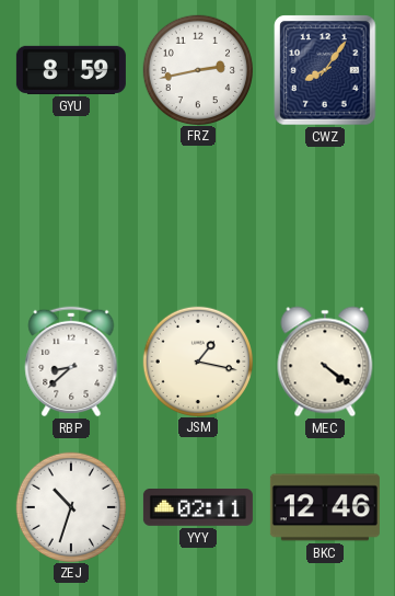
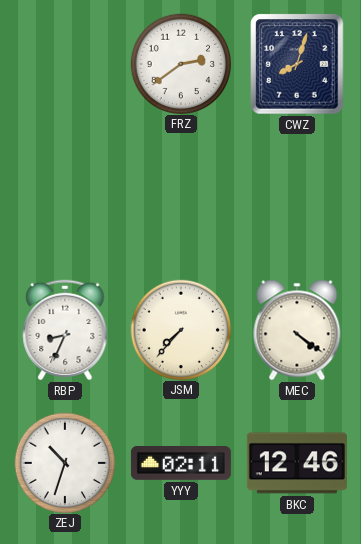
GYU: 8:59 -> none (71, 70)
FRZ: 2:43 -> 2:39 (180, 63)
CWZ: 8:06 -> 8:03 (297, 64)
RBP: 8:38 -> 8:34 (65, 330)
JSM: 1:17 -> 7:37 (180, 329)
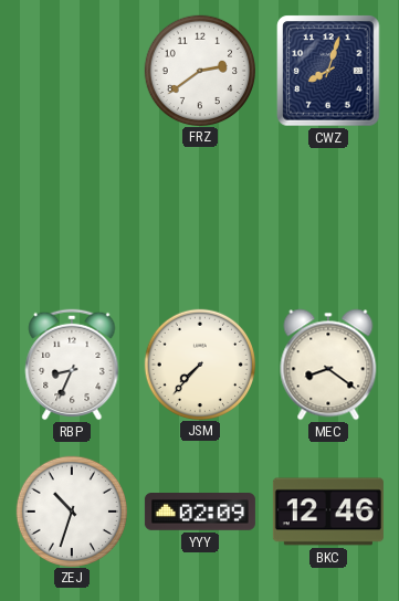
MEC: 4:21 -> 8:21 (328, 365)
YYY: 02:11 -> 02:09 (200, 513)
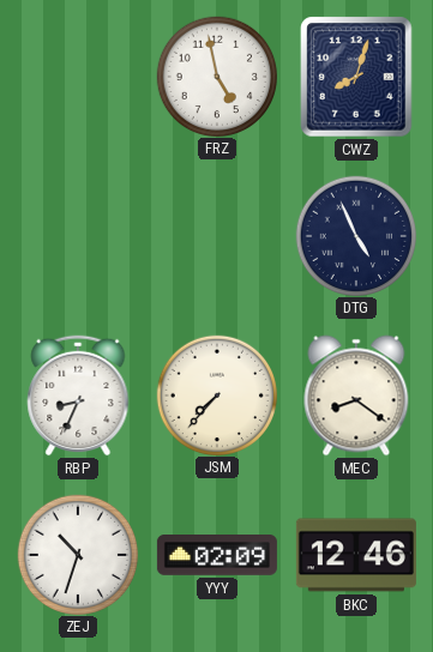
FRZ: 2:39 -> 4:58 (216, 76)
DTG: none -> 4:56 (355, 235)
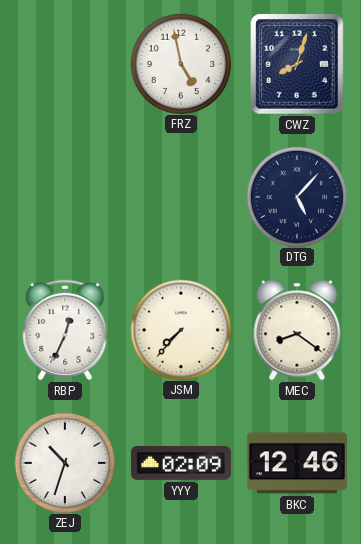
DTG: 4:56 -> 5:07 (296, 196)
RBP: 8:34 -> 12:34 (65, 330)
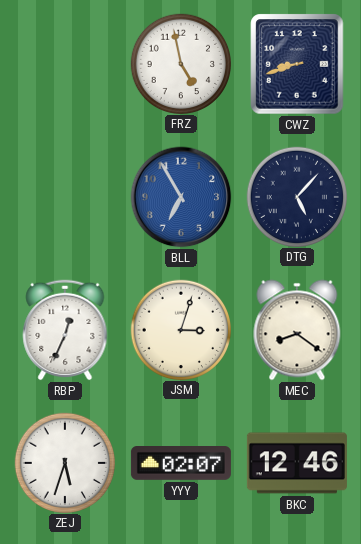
CWZ: 8:03 -> 8:42 (297, 64)
BLL: none -> 6:55 (181, 197)
JSM: 7:37 -> 3:03 (180, 329)
ZEJ: 10:33 -> 5:33 (64, 462)
YYY: 02:09 -> 02:07 (181, 464)
